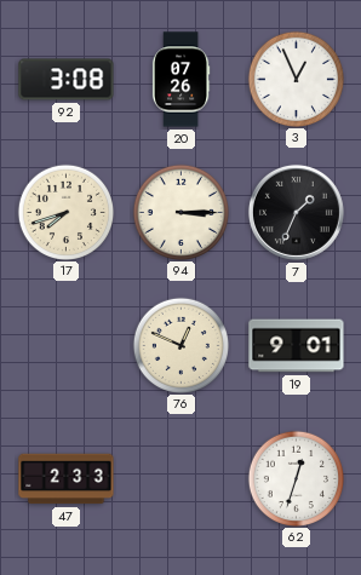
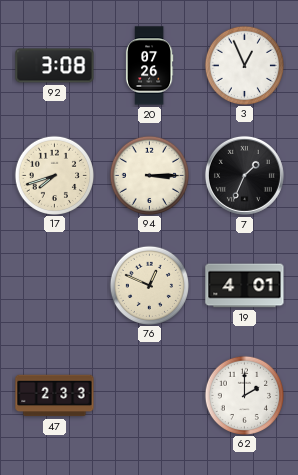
19: 9:01 -> 4:01 (245, 286)
62: 12:33 -> 2:00 (244, 395)
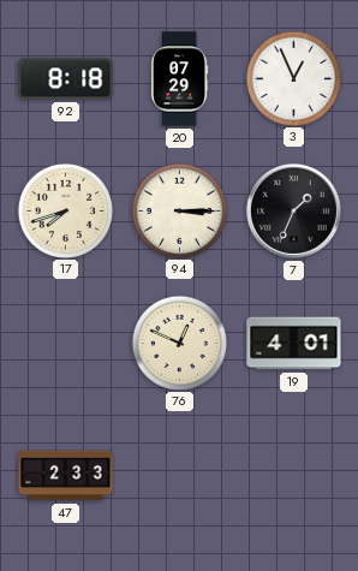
92: 3:08 -> 8:18 (66, 79)
20: 07:26 -> 07:29 (179, 79)
62: 2:00 -> none (244, 395)
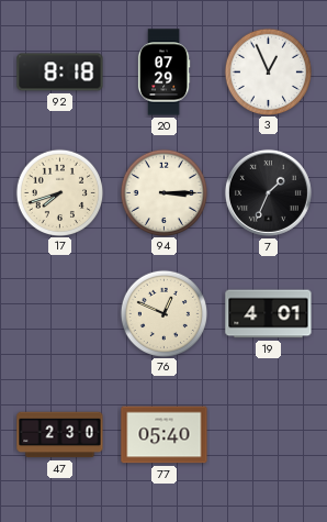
47: 2:33 -> 2:30 (60, 435)
77: none -> 05:40 (165, 435)
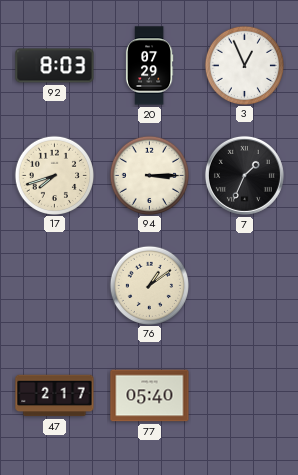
92: 8:18 -> 8:03 (55, 66)
76: 12:49 -> 1:09 (149, 285)
19: 4:01 -> none (269, 314)
47: 2:30 -> 2:17 (55, 396)
